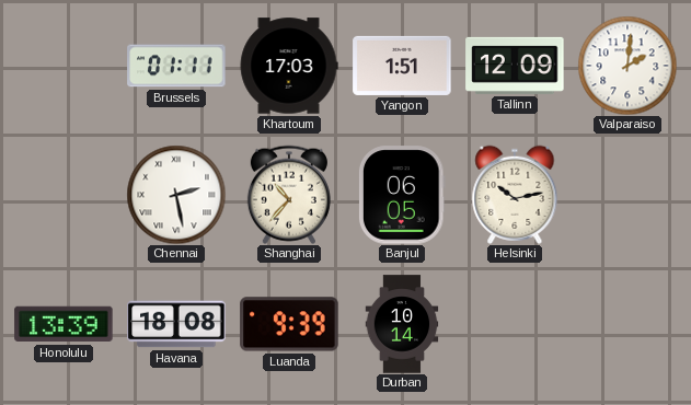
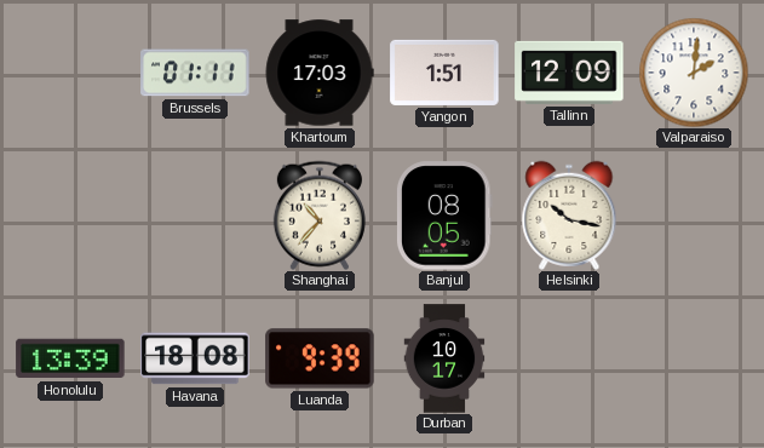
Chennai: 2:28 -> none (176, 195)
Banjul: 06:05 -> 08:05 (444, 216)
Helsinki: 10:13 -> 10:17 (569, 216)
Durban: 10:14 -> 10:17 (444, 358)
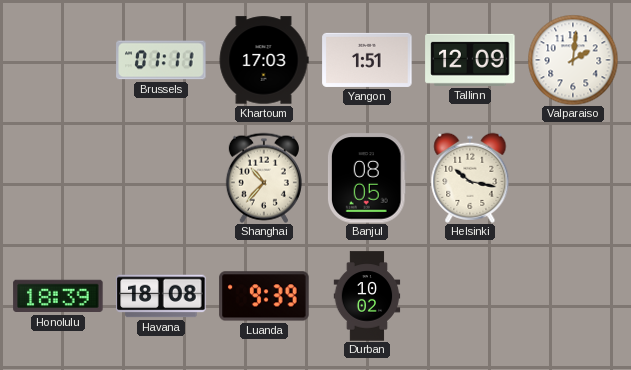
Honolulu: 13:39 -> 18:39 (58, 296)
Durban: 10:17 -> 10:02 (367, 296)
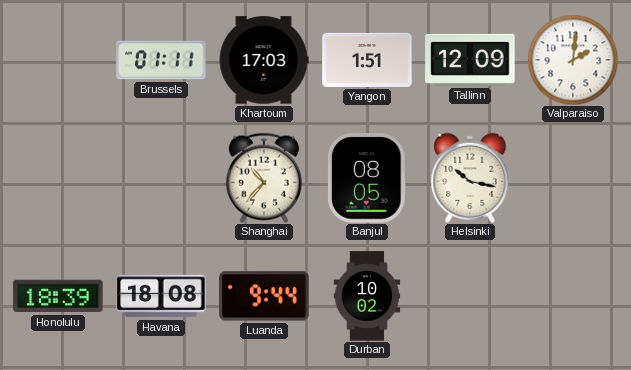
Luanda: 9:39 -> 9:44 (264, 296)
